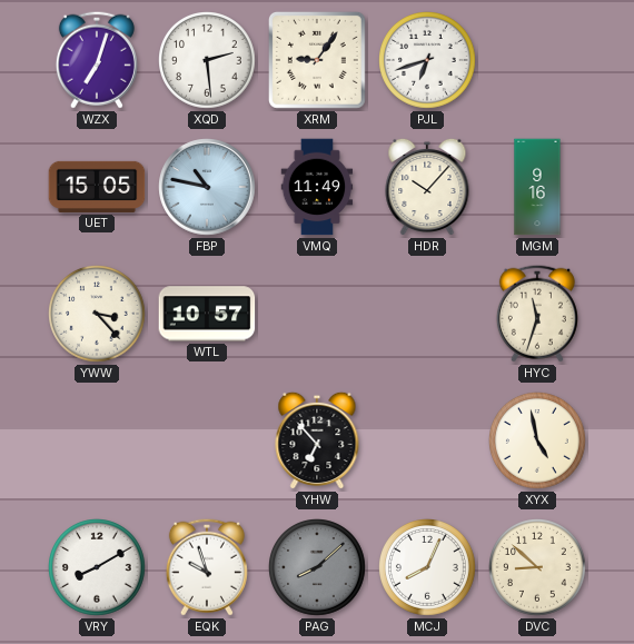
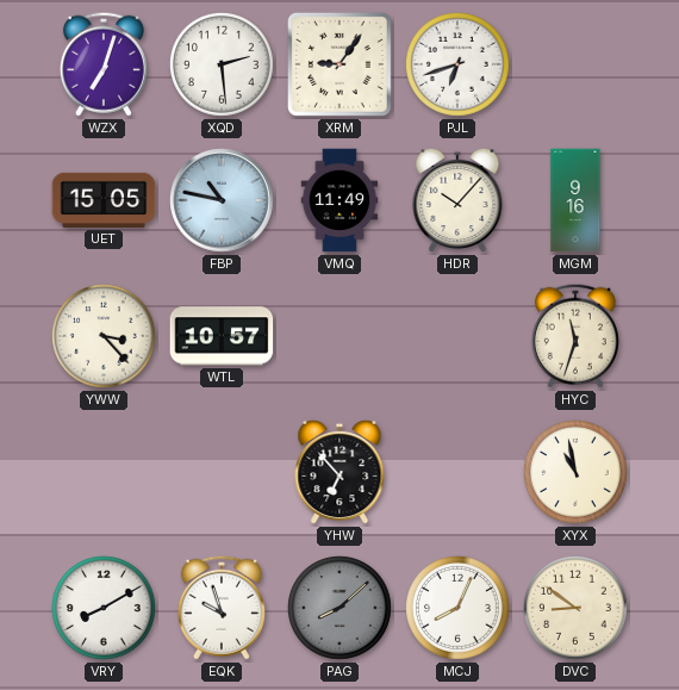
XYX: 4:58 -> 10:58 (577, 473)
DVC: 8:52 -> 8:51 (577, 609)
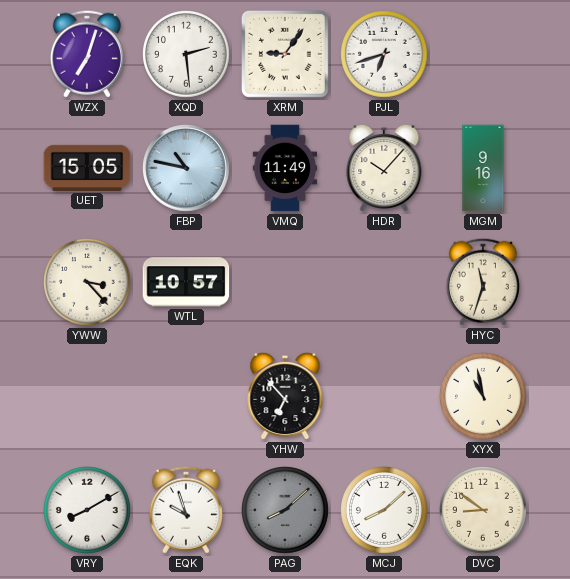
MCJ: 8:04 -> 8:08 (385, 511)
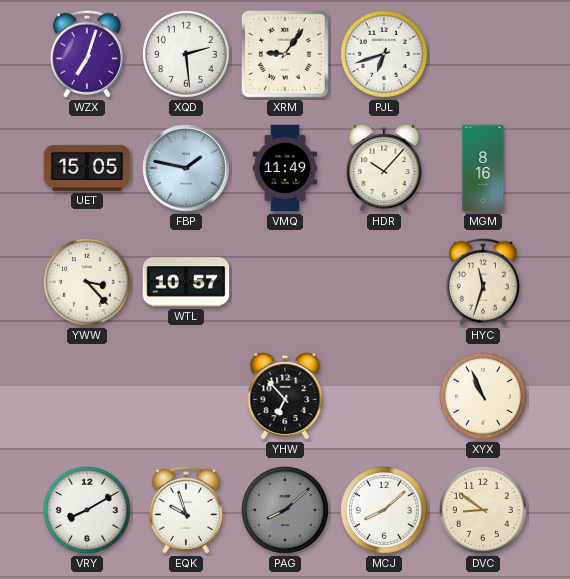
FBP: 10:47 -> 1:47 (186, 168)
MGM: 9:16 -> 8:16 (483, 168)
XYX: 10:58 -> 10:56 (484, 397)
